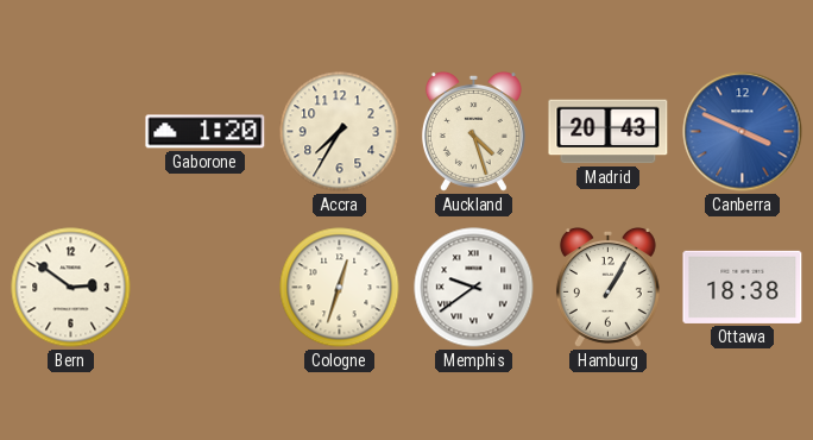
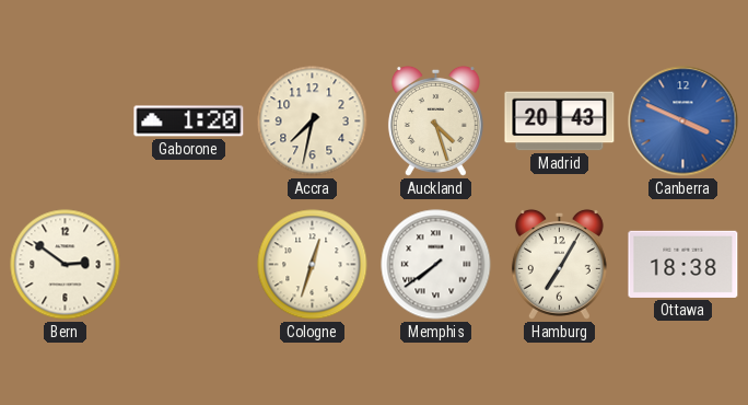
Accra: 7:35 -> 7:32 (313, 121)
Memphis: 9:39 -> 7:39 (436, 265)
Hamburg: 1:05 -> 7:05 (559, 265)
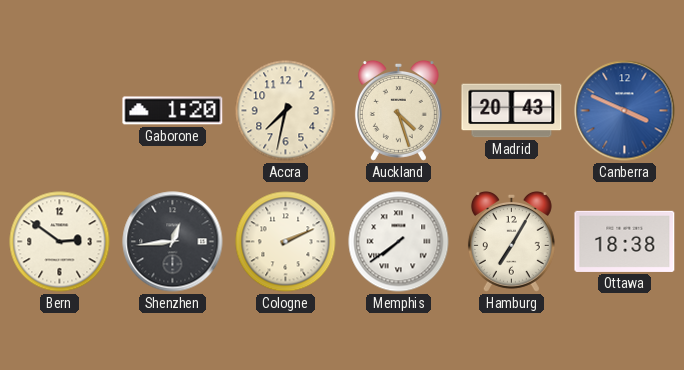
Shenzhen: none -> 12:44 (173, 242)
Cologne: 12:33 -> 2:11 (286, 242)
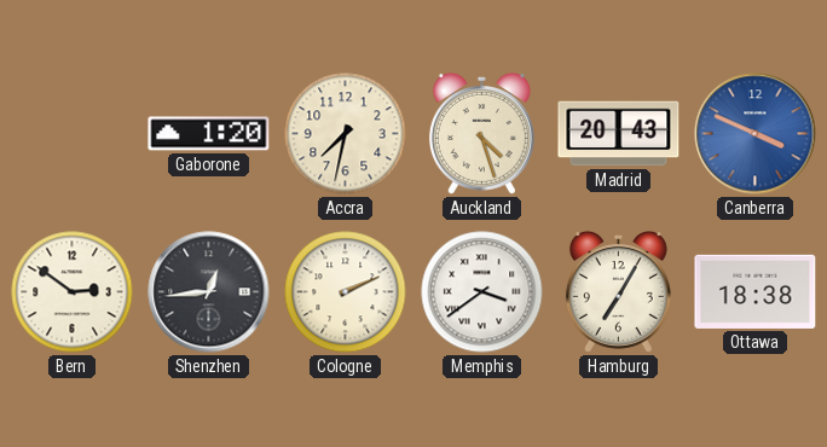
Memphis: 7:39 -> 3:39 (482, 292)
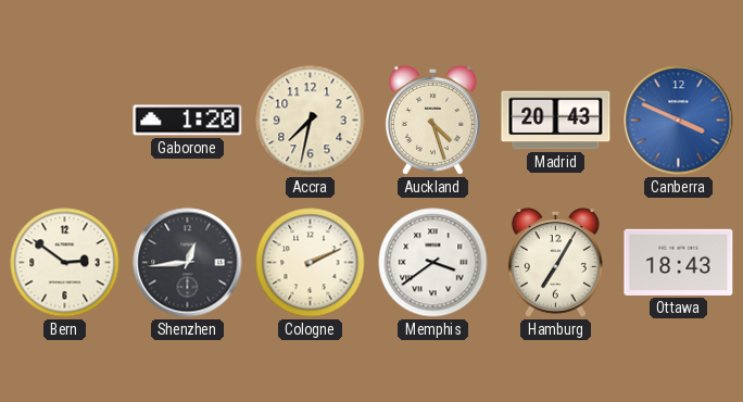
Ottawa: 18:38 -> 18:43 (679, 262)
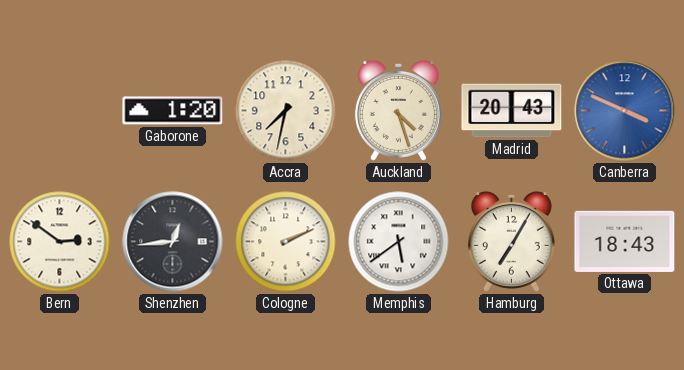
Memphis: 3:39 -> 5:39 (399, 242)
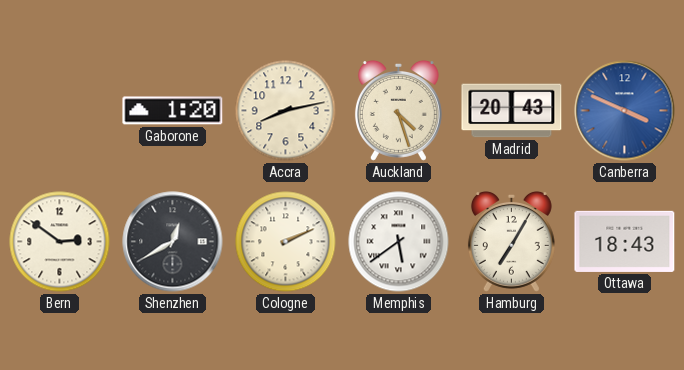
Accra: 7:32 -> 8:13 (286, 111)
Shenzhen: 12:44 -> 12:40 (173, 242)
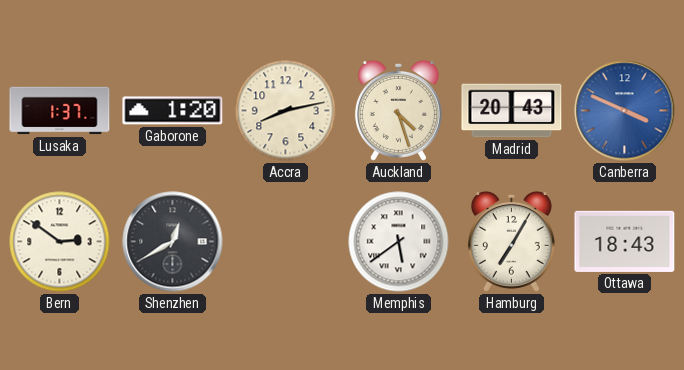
Lusaka: none -> 1:37 (60, 111)
Cologne: 2:11 -> none (286, 242)
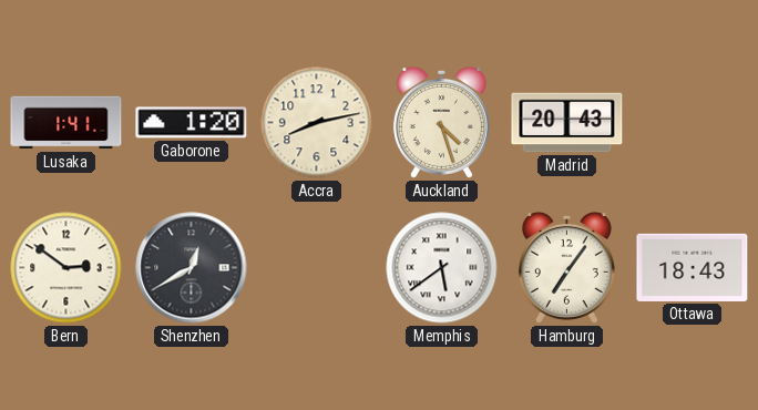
Lusaka: 1:37 -> 1:41 (66, 123)
Canberra: 3:49 -> none (625, 111)
Hamburg: 7:05 -> 7:06 (566, 268)
